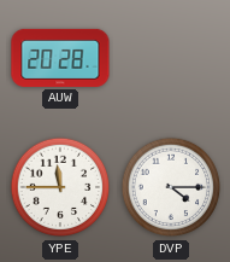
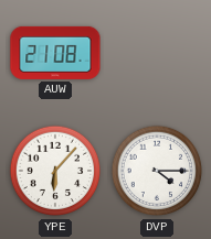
AUW: 20:28 -> 21:08 (55, 53)
YPE: 11:45 -> 6:07 (55, 171)
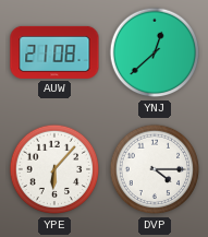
YNJ: none -> 12:38 (155, 52)
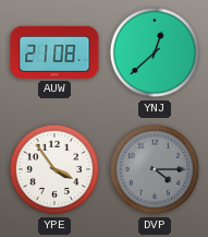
YPE: 6:07 -> 3:54 (54, 169)
DVP dial: white -> grey (155, 169)
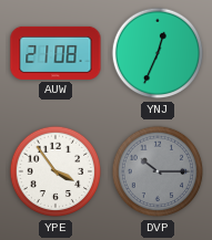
YNJ: 12:38 -> 12:34 (158, 53)
DVP: 4:15 -> 10:15 (158, 171)
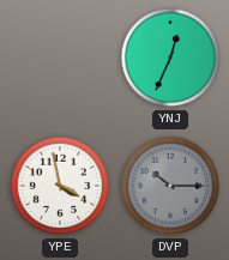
AUW: 21:08 -> none (55, 53)
YPE: 3:54 -> 3:58 (60, 186)
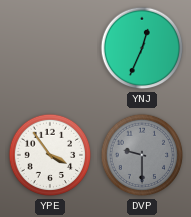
YPE: 3:58 -> 3:54 (50, 155)
DVP: 10:15 -> 9:30 (142, 155)
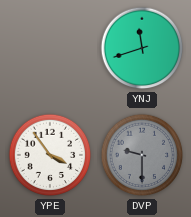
YNJ: 12:34 -> 11:42 (142, 48)
